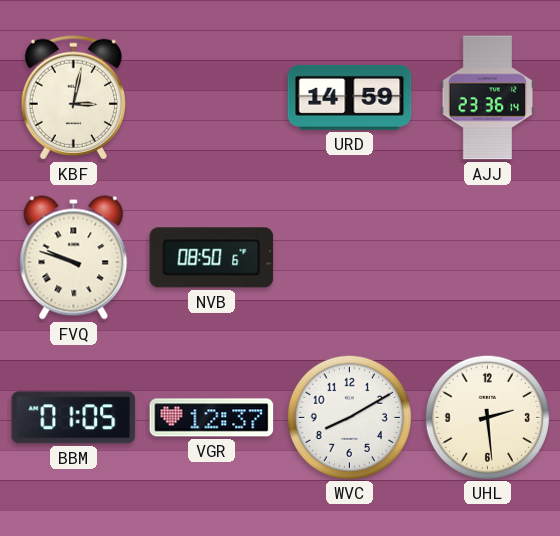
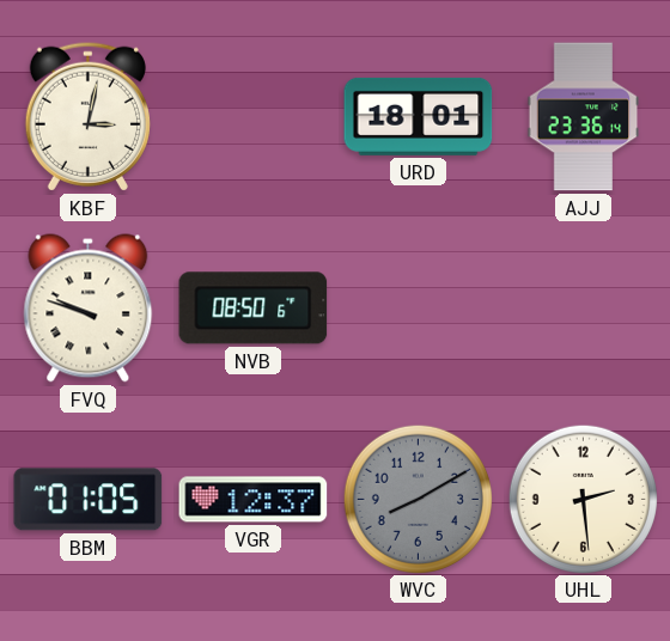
URD: 14:59 -> 18:01 (419, 116)
WVC dial: white -> grey (418, 499)
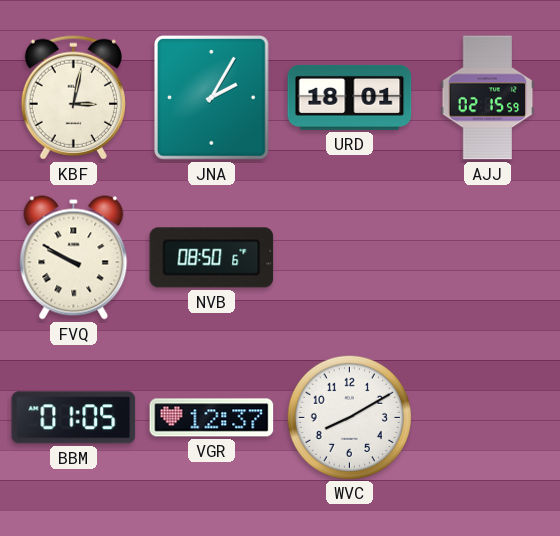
JNA: none -> 2:05 (212, 98)
AJJ: 23:36 -> 02:15 (488, 98)
FVQ: 9:48 -> 9:50 (74, 258)
WVC dial: grey -> white (349, 417)
UHL: 2:29 -> none (583, 499)
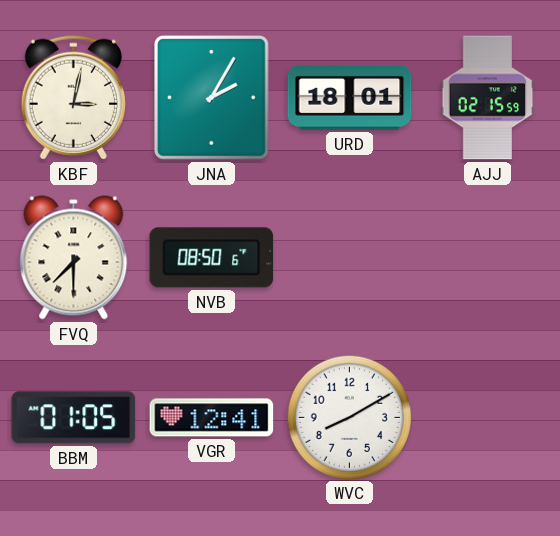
FVQ: 9:50 -> 7:30 (74, 258)
VGR: 12:37 -> 12:41 (212, 418)
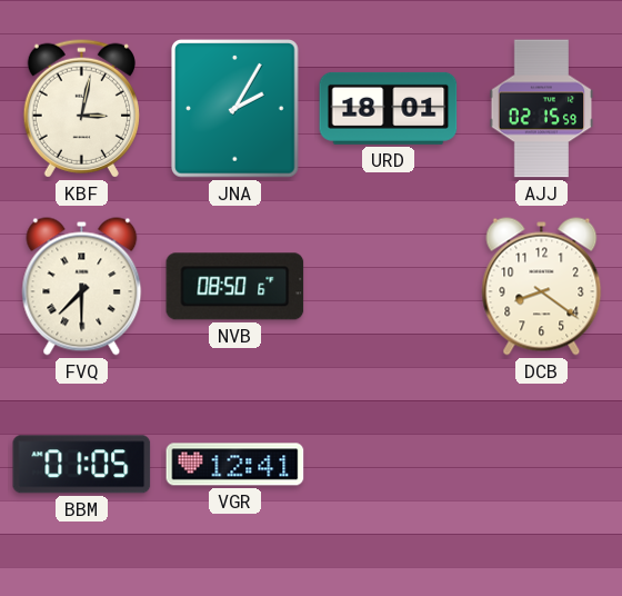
DCB: none -> 8:21 (542, 287)
WVC: 8:10 -> none (349, 417)
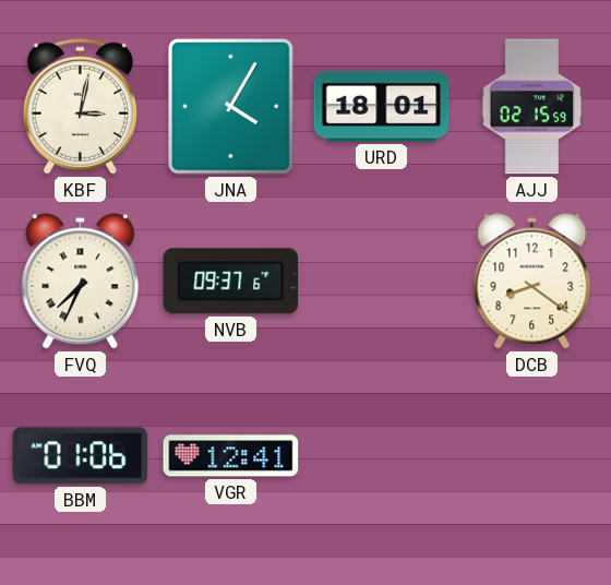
JNA: 2:05 -> 4:05 (231, 107)
FVQ: 7:30 -> 7:34 (81, 282)
NVB: 08:50 -> 09:37 (231, 282)
BBM: 01:05 -> 01:06 (81, 456)
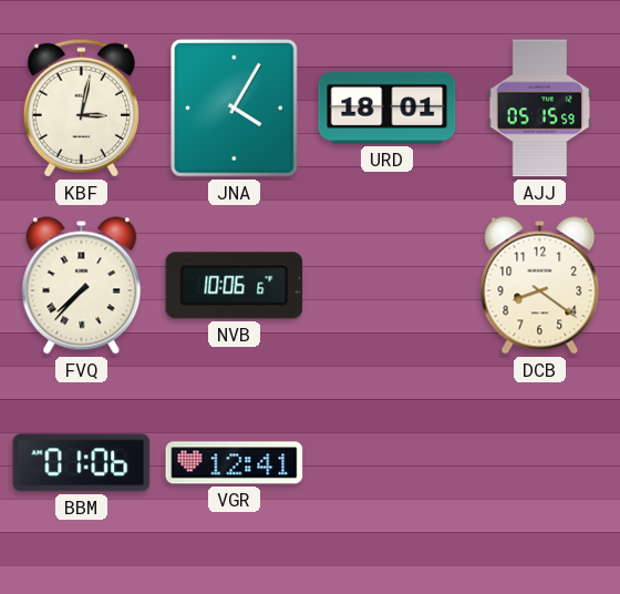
AJJ: 02:15 -> 05:15 (540, 109)
FVQ: 7:34 -> 7:37 (82, 286)
NVB: 09:37 -> 10:06 (235, 286)
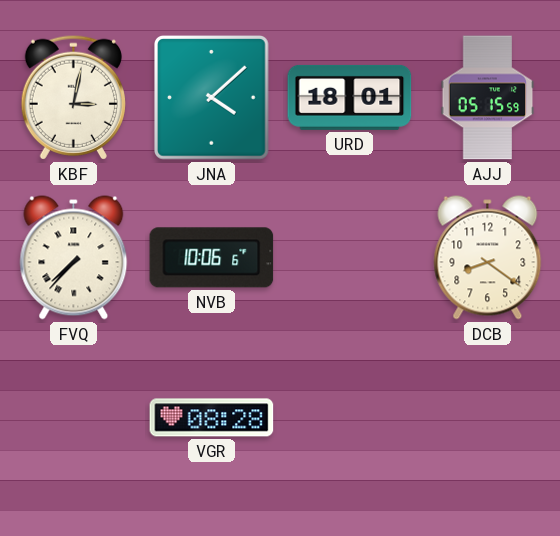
JNA: 4:05 -> 4:08 (212, 98)
BBM: 01:06 -> none (82, 463)
VGR: 12:41 -> 08:28 (212, 418)
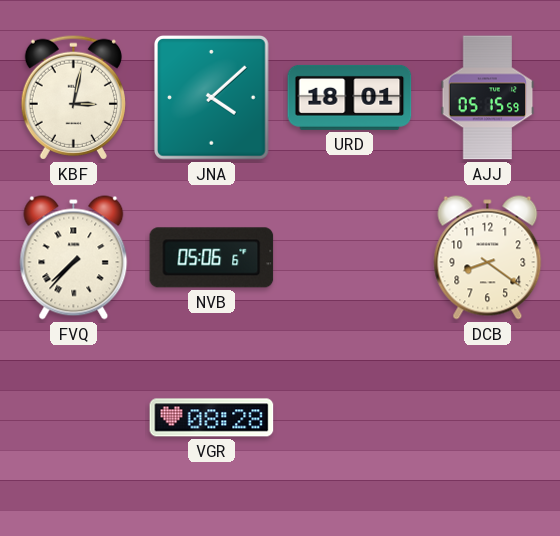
NVB: 10:06 -> 05:06 (212, 258)
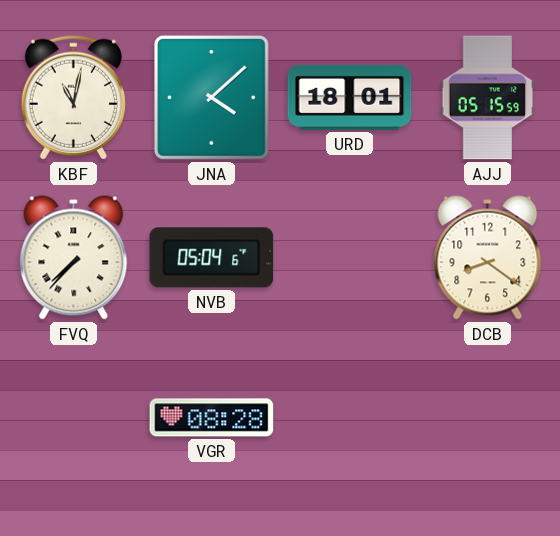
KBF: 3:02 -> 11:02 (73, 97)
NVB: 05:06 -> 05:04 (212, 258)
